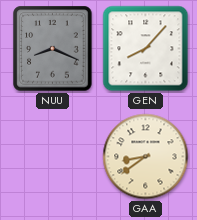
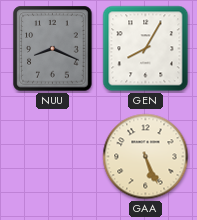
GEN: 8:07 -> 8:05 (146, 49)
GAA: 8:39 -> 5:26 (146, 157)
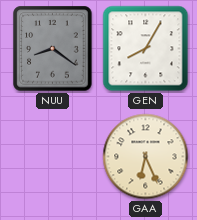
NUU: 8:19 -> 8:21 (53, 49)
GAA: 5:26 -> 6:26 (146, 157)
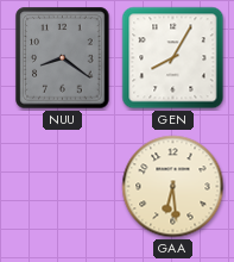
GAA: 6:26 -> 6:29 (173, 187)
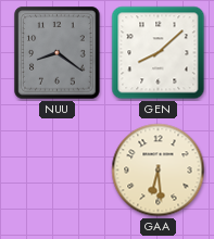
GEN: 8:05 -> 8:08 (159, 53)
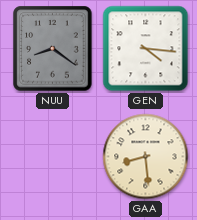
GEN: 8:08 -> 4:16 (146, 49)
GAA: 6:29 -> 8:29 (146, 157)
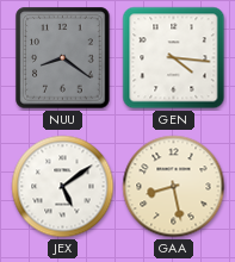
JEX: none -> 5:09 (63, 187)
GAA: 8:29 -> 8:28 (174, 187)
